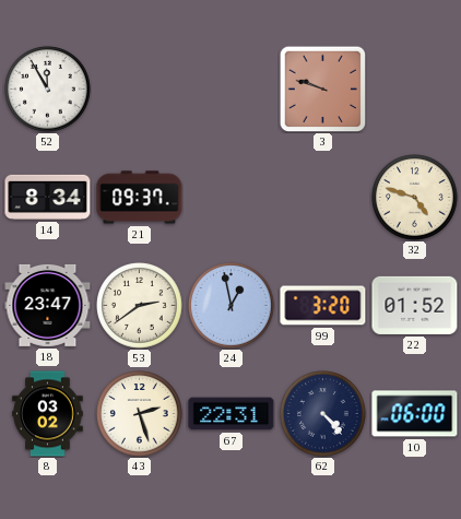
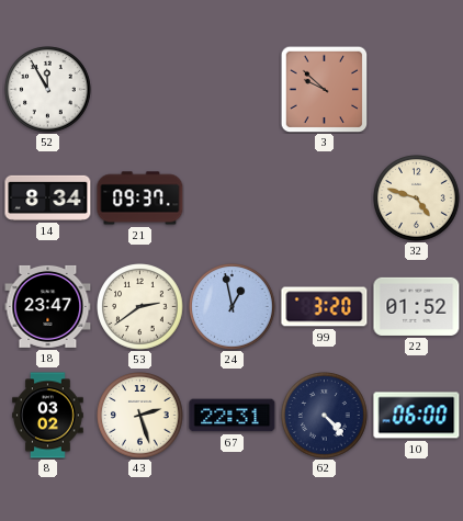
3: 9:48 -> 9:52 (324, 89)
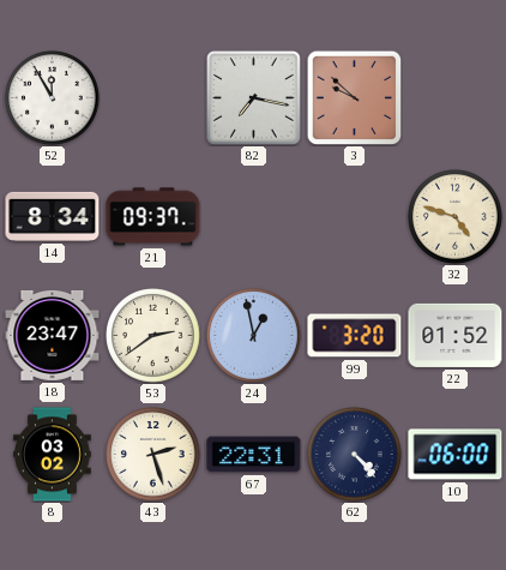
82: none -> 7:17 (254, 98)
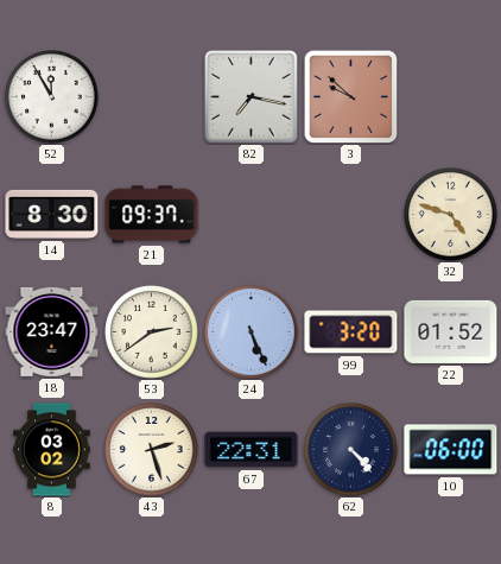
14: 8:34 -> 8:30 (52, 214)
24: 12:58 -> 5:26 (252, 332)
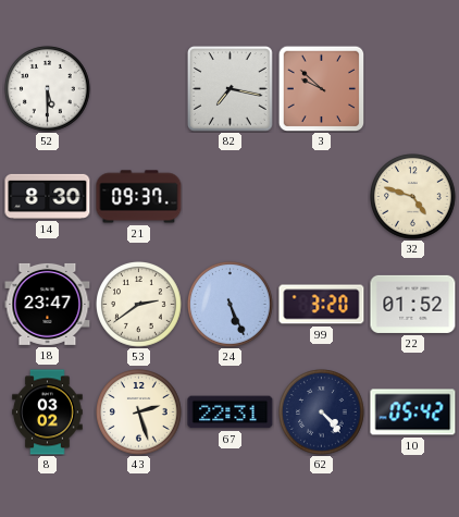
52: 11:55 -> 5:30 (48, 89)
10: 06:00 -> 05:42 (413, 413)
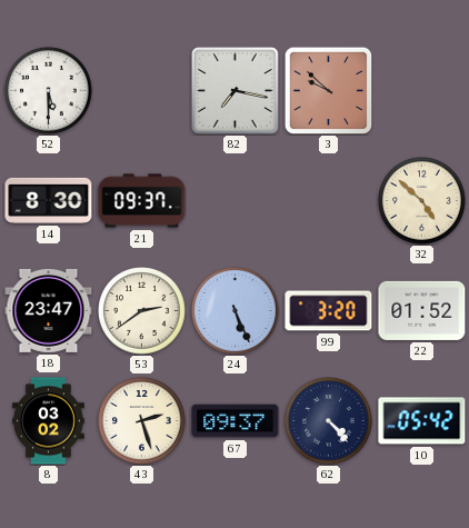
32: 4:48 -> 4:52 (422, 201)
67: 22:31 -> 09:37 (236, 421)
